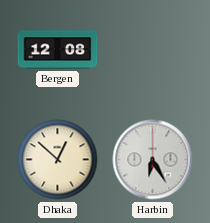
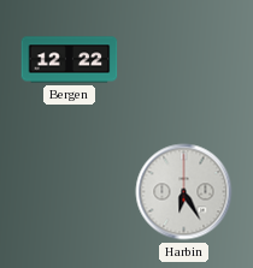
Bergen: 12:08 -> 12:22 (70, 60)
Dhaka: 12:52 -> none (58, 160)
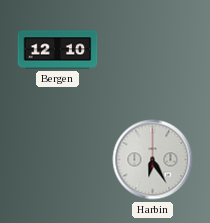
Bergen: 12:22 -> 12:10 (58, 50)
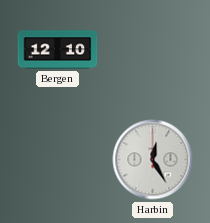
Harbin: 6:25 -> 12:25 (153, 160)
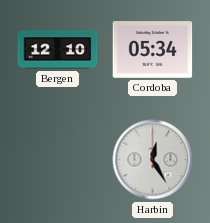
Cordoba: none -> 05:34 (153, 50)
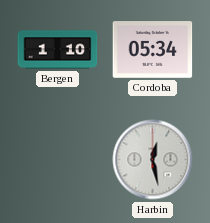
Bergen: 12:10 -> 1:10 (58, 50)
Harbin: 12:25 -> 12:28 (153, 160)
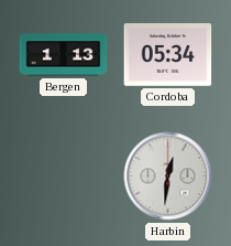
Bergen: 1:10 -> 1:13 (64, 55)
Harbin: 12:28 -> 12:31 (168, 177)
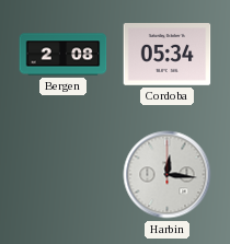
Bergen: 1:13 -> 2:08 (64, 55)
Harbin: 12:31 -> 12:16 (168, 175)
